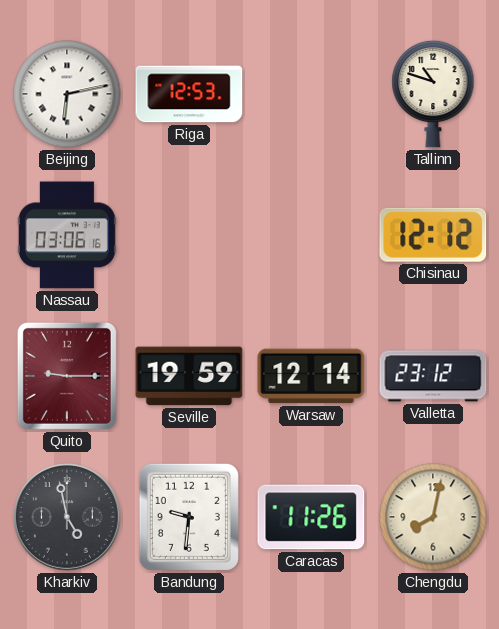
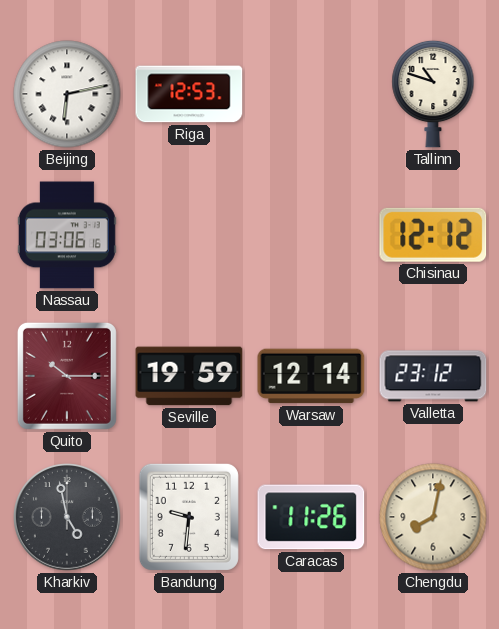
Quito: 9:15 -> 10:15 (67, 376)
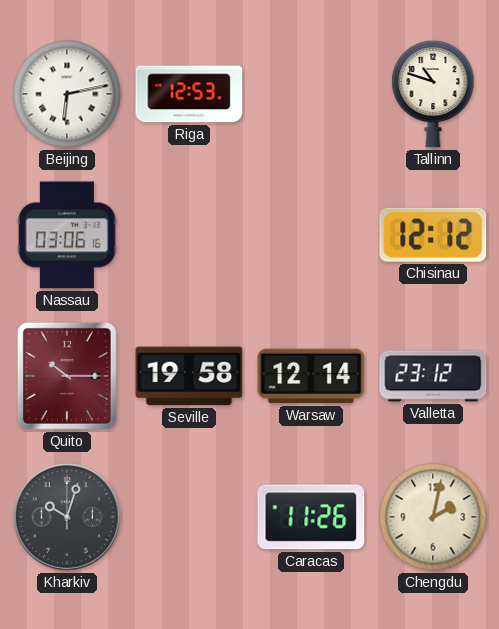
Seville: 19:59 -> 19:58 (189, 376)
Kharkiv: 4:58 -> 10:03 (68, 518)
Bandung: 9:31 -> none (189, 517)
Chengdu: 8:02 -> 2:02 (433, 517)
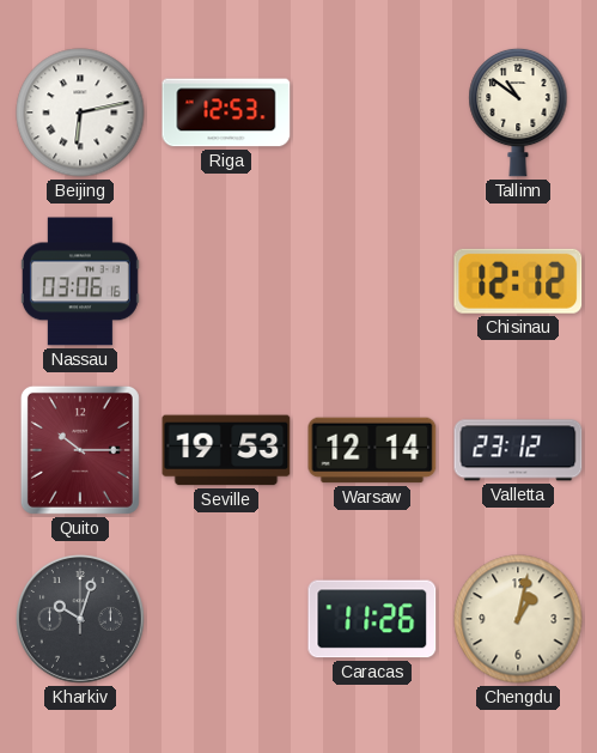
Tallinn: 10:48 -> 10:51 (518, 113)
Seville: 19:58 -> 19:53 (226, 450)
Chengdu: 2:02 -> 1:02 (518, 619)
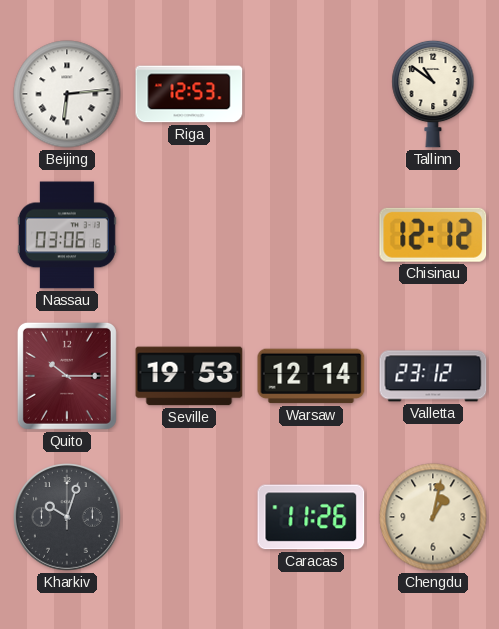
Beijing: 6:13 -> 6:14 (67, 94)
